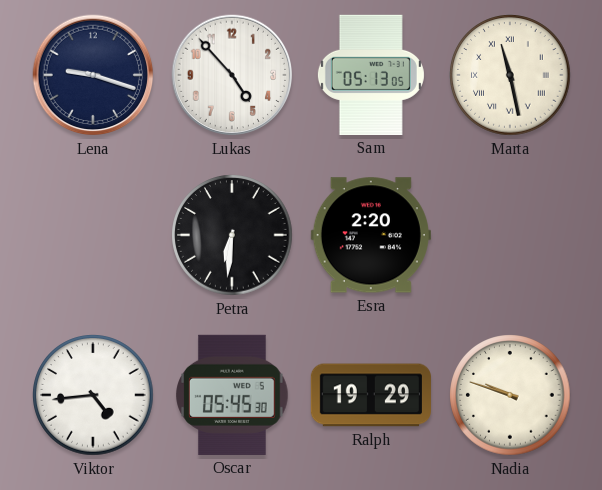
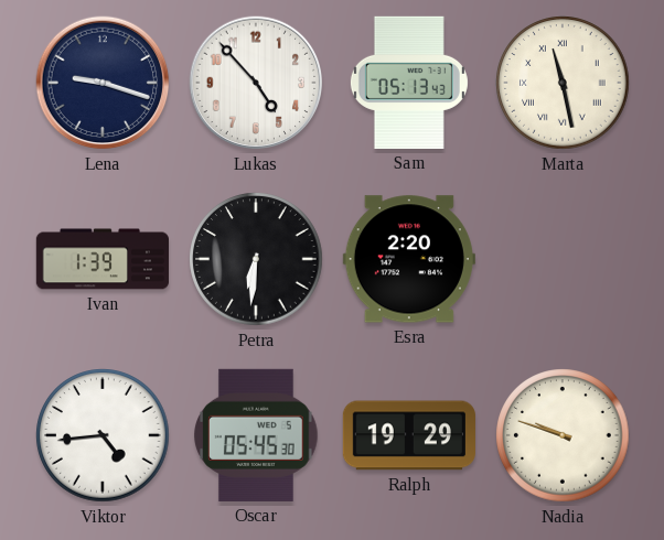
Sam: 05:13:05 -> 05:13:43 (409, 83)
Ivan: none -> 1:39 (103, 259)
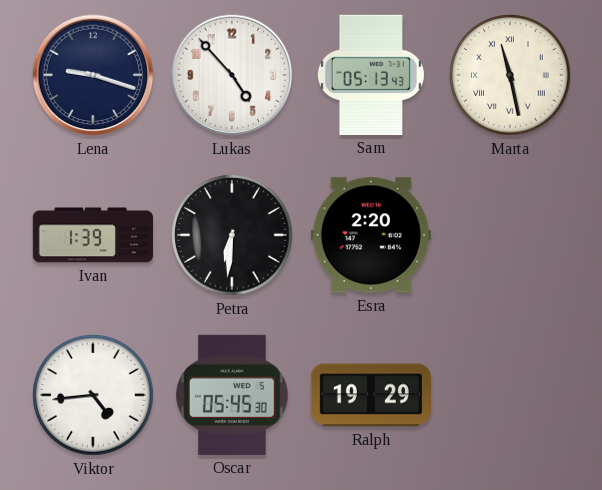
Nadia: 9:48 -> none (563, 435)
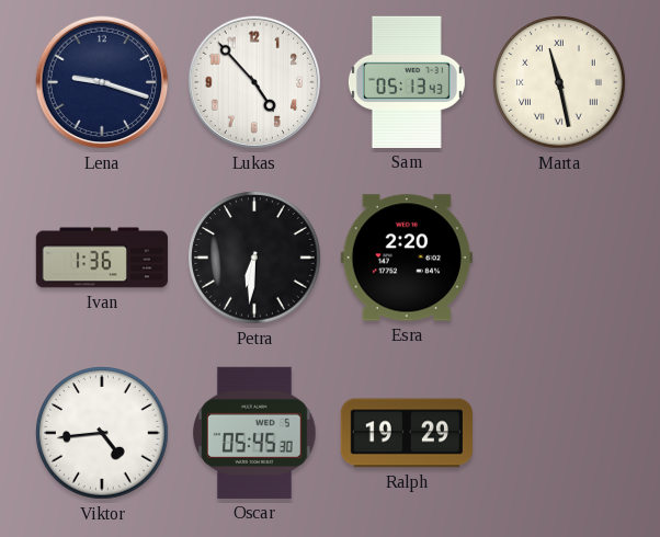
Ivan: 1:39 -> 1:36 (102, 258)
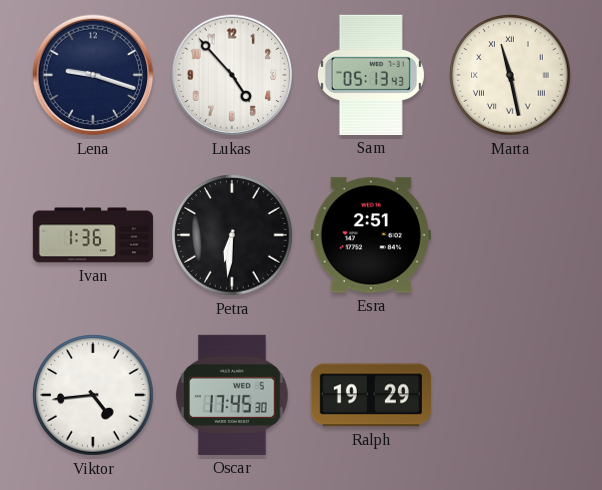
Esra: 2:20 -> 2:51 (371, 235)
Oscar: 05:45 -> 17:45 (232, 395)
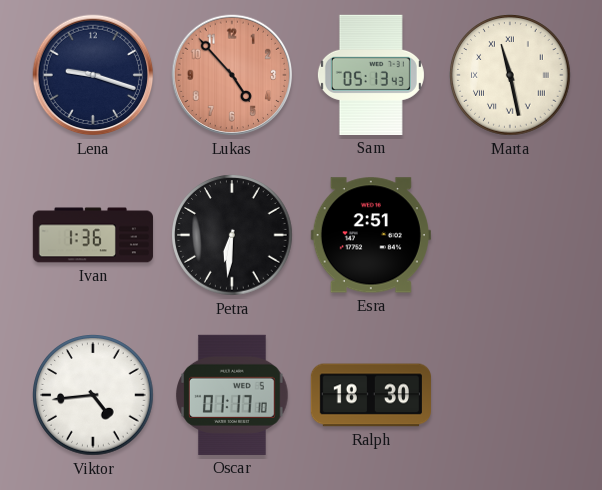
Lukas dial: white -> salmon (232, 75)
Oscar: 17:45 -> 01:17 (232, 395)
Ralph: 19:29 -> 18:30 (371, 395)
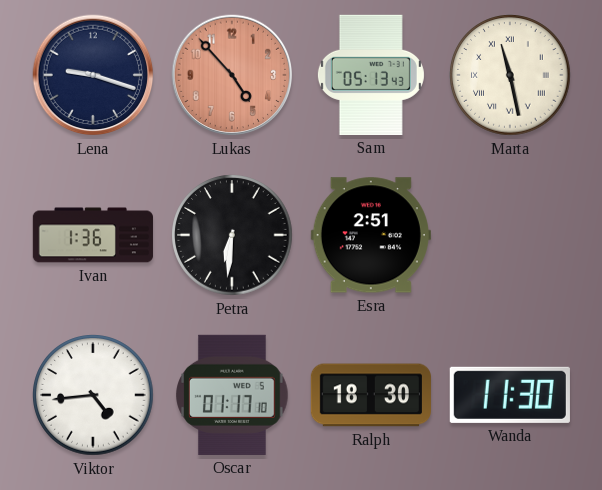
Wanda: none -> 11:30 (510, 395)
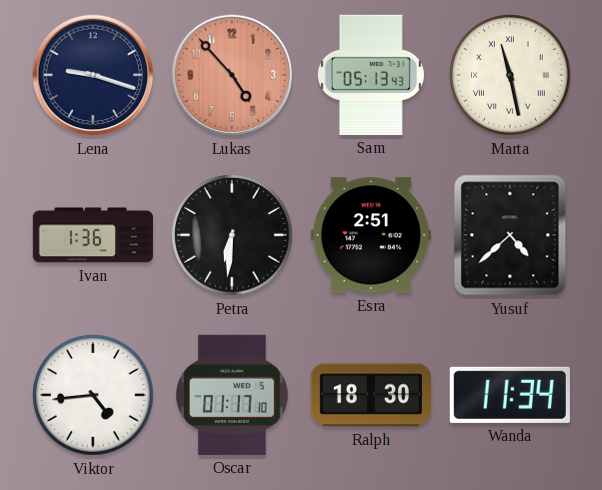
Yusuf: none -> 4:38 (510, 235)
Wanda: 11:30 -> 11:34 (510, 395)
